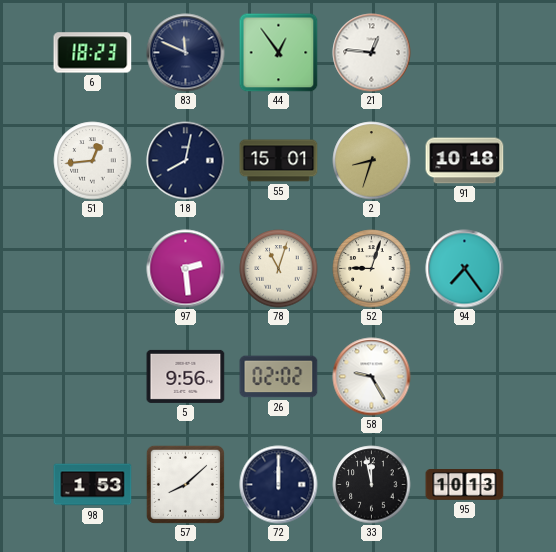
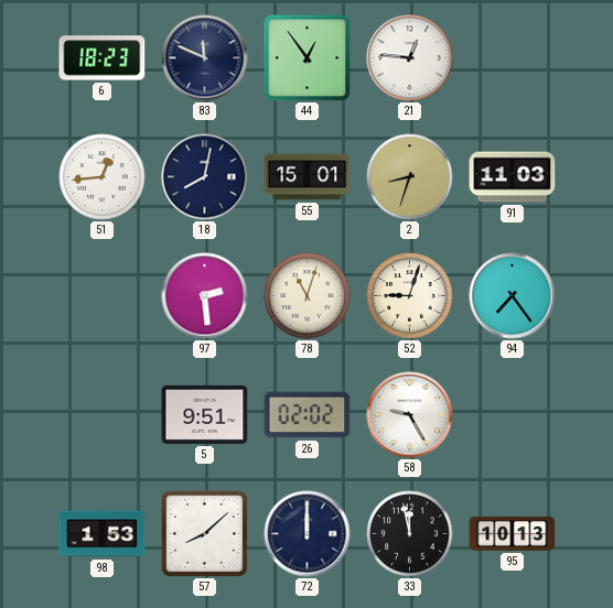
91: 10:18 -> 11:03 (513, 177)
5: 9:56 -> 9:51 (205, 414)
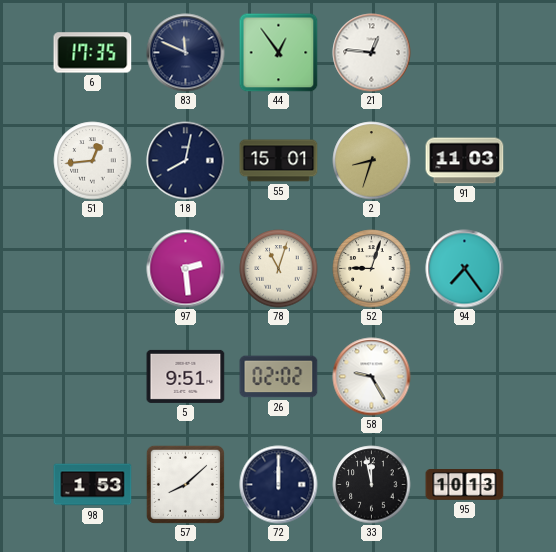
6: 18:23 -> 17:35 (93, 53)
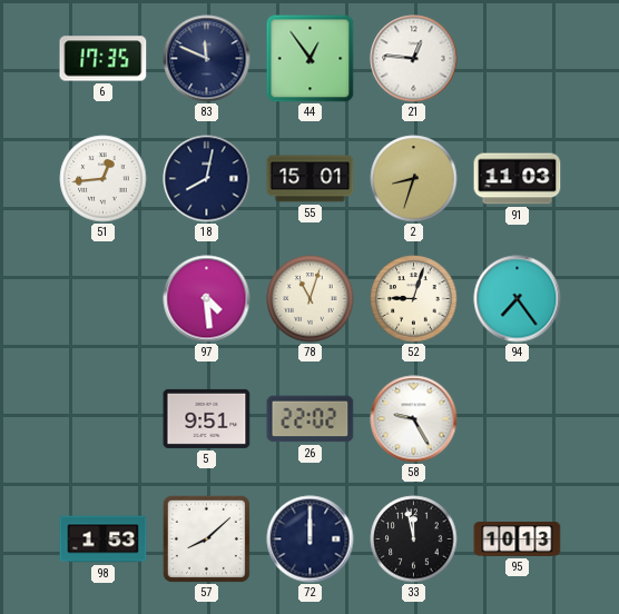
97: 2:29 -> 4:29 (207, 299)
26: 02:02 -> 22:02 (311, 419)
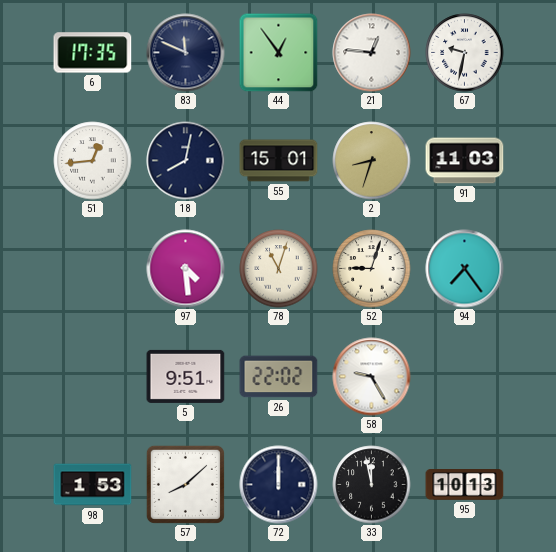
67: none -> 9:32 (465, 53)
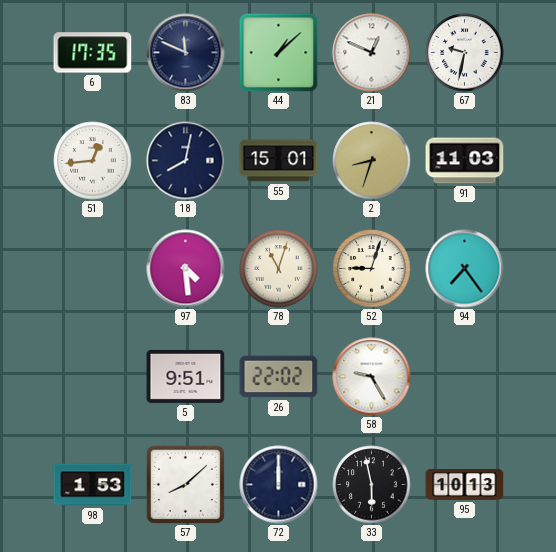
44: 12:54 -> 1:08 (279, 53)
21: 12:46 -> 12:49 (372, 53)
33: 11:58 -> 5:58 (372, 485)
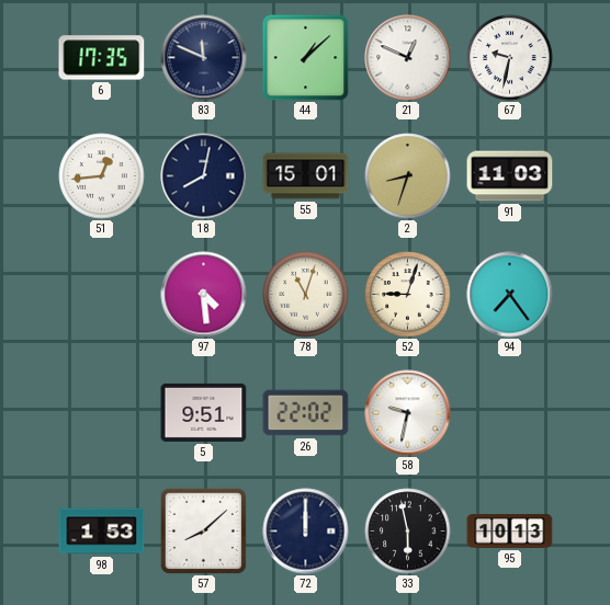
58: 9:25 -> 9:32 (408, 413)
